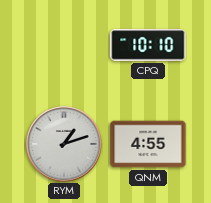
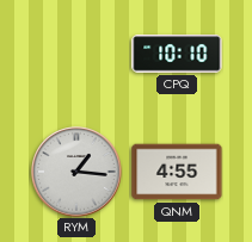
RYM: 1:12 -> 1:16 (76, 172)
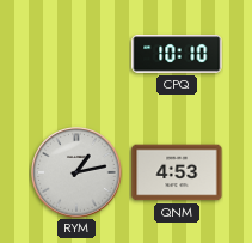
RYM: 1:16 -> 1:13 (76, 172)
QNM: 4:55 -> 4:53 (177, 172)
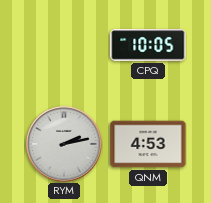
CPQ: 10:10 -> 10:05 (148, 45)
RYM: 1:13 -> 2:13 (64, 144)
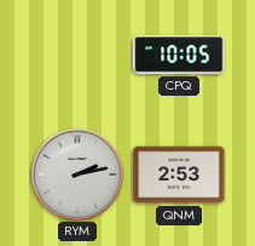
QNM: 4:53 -> 2:53 (179, 175)
